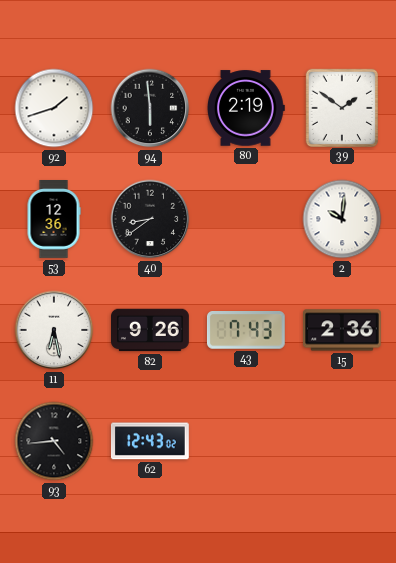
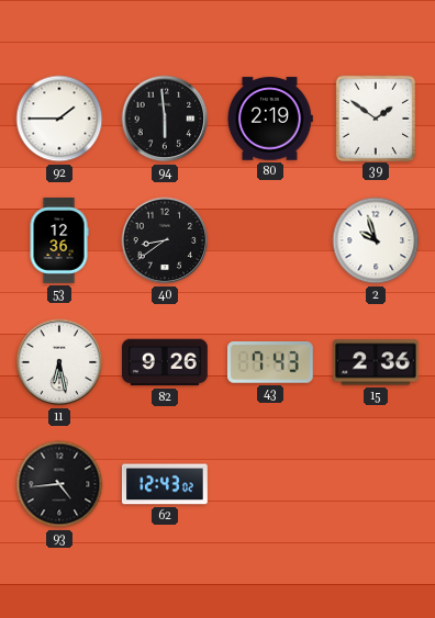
92: 1:42 -> 1:45 (59, 119)
2: 10:01 -> 9:57 (376, 240)
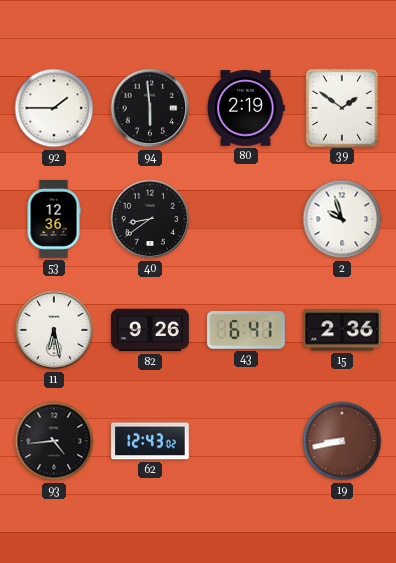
43: 7:43 -> 6:41 (246, 331)
19: none -> 8:43 (342, 441)
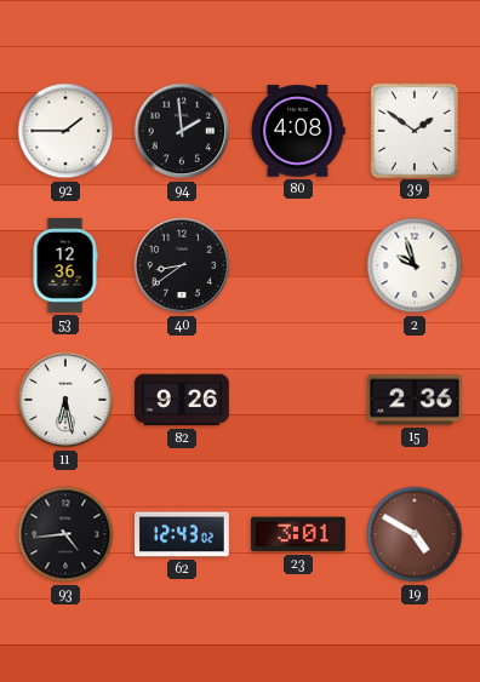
94: 5:59 -> 1:59 (182, 131)
80: 2:19 -> 4:08 (298, 131)
43: 6:41 -> none (246, 331)
23: none -> 3:01 (299, 534)
19: 8:43 -> 4:50 (415, 534)
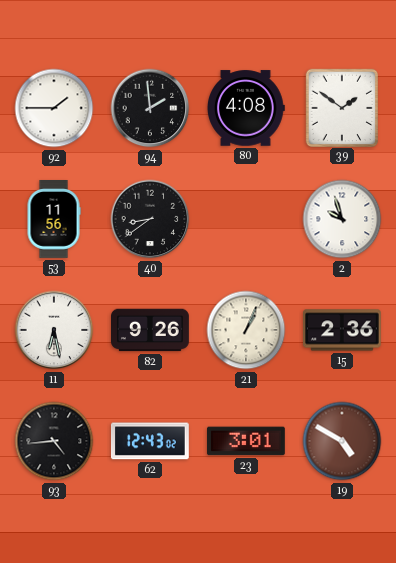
53: 12:36 -> 11:56 (54, 220)
21: none -> 1:04 (246, 330)
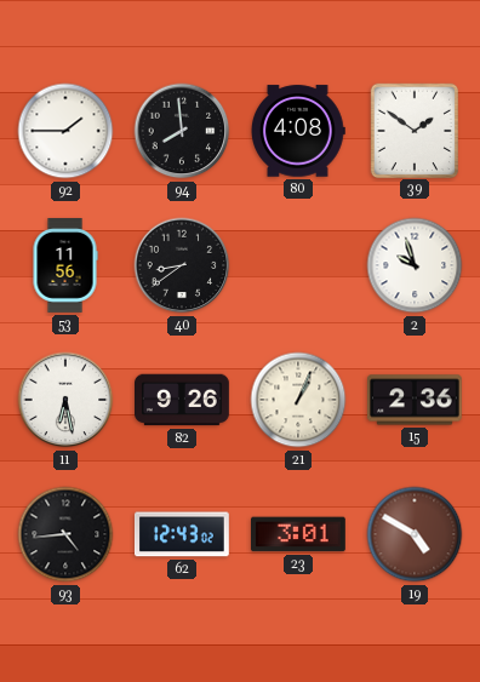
94: 1:59 -> 7:59 (182, 131)
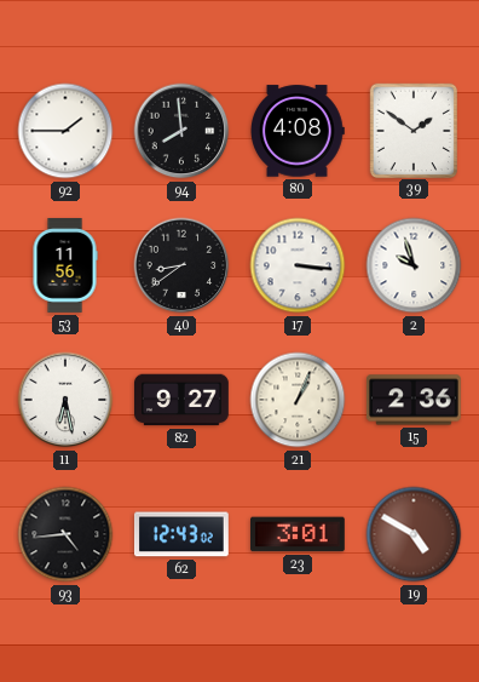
17: none -> 3:16 (298, 265)
82: 9:26 -> 9:27 (183, 400)
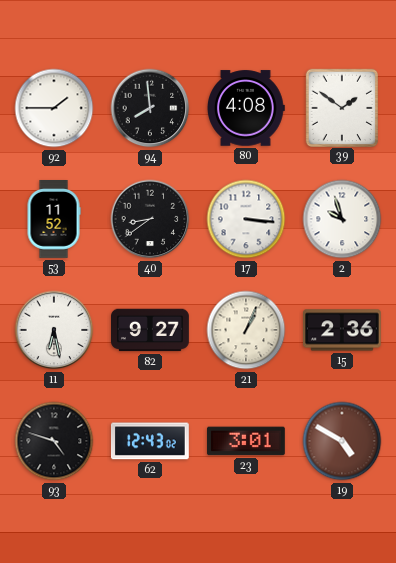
53: 11:56 -> 11:52 (54, 220)
93: 4:44 -> 4:48 (54, 441)
